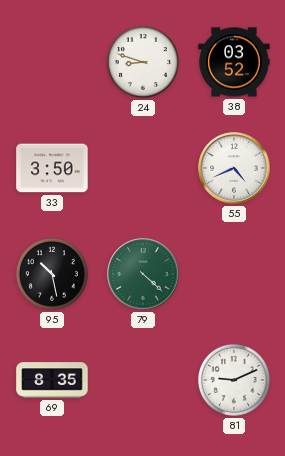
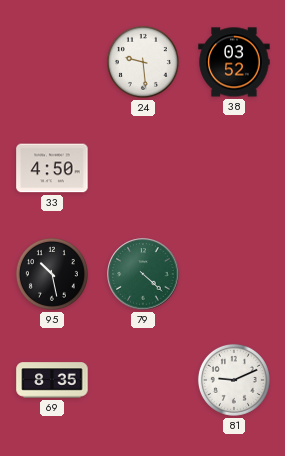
24: 8:48 -> 9:29 (143, 62)
33: 3:50 -> 4:50 (52, 168)
55: 4:41 -> none (234, 168)
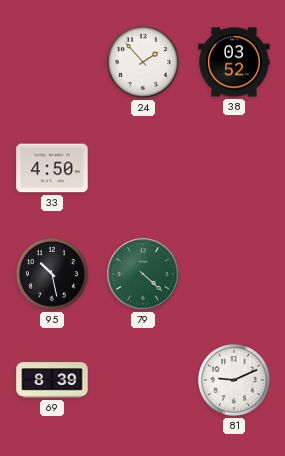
24: 9:29 -> 1:53 (143, 62)
69: 8:35 -> 8:39 (52, 380)
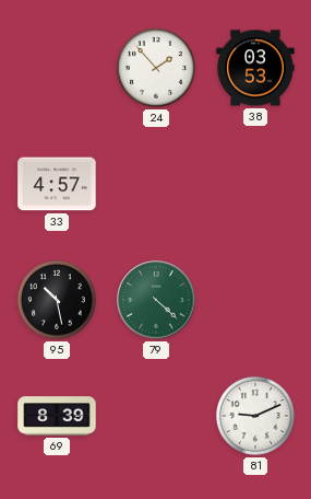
38: 03:52 -> 03:53 (255, 68)
33: 4:50 -> 4:57 (57, 184)
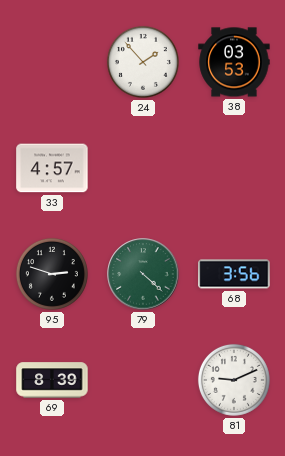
95: 10:28 -> 2:48 (52, 274)
68: none -> 3:56 (234, 274)
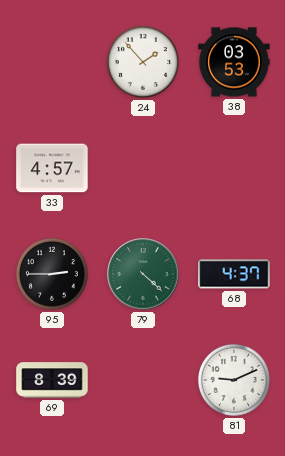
95: 2:48 -> 2:45 (52, 274)
68: 3:56 -> 4:37 (234, 274)
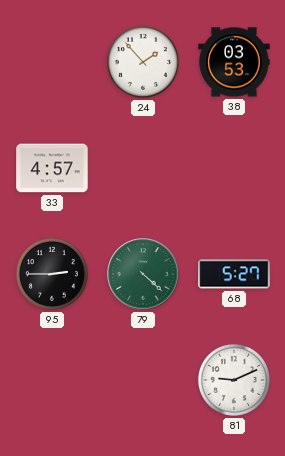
68: 4:37 -> 5:27 (234, 274)
69: 8:39 -> none (52, 380)
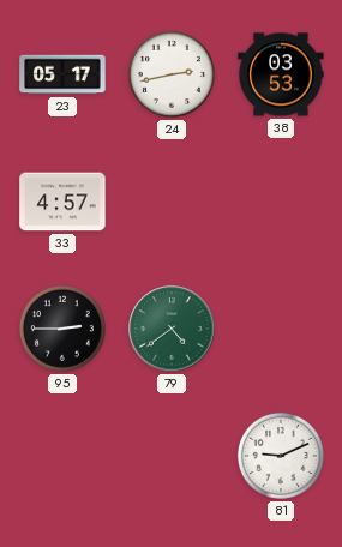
23: none -> 05:17 (62, 74)
24: 1:53 -> 2:43 (172, 74)
79: 4:22 -> 4:39 (172, 329)
68: 5:27 -> none (234, 274)
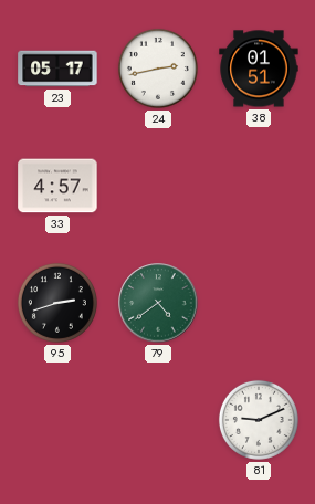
38: 03:53 -> 01:51 (259, 69)
95: 2:45 -> 2:42 (57, 303)
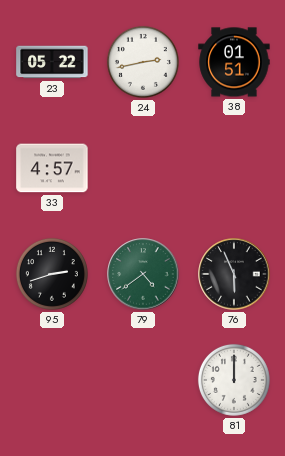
23: 05:17 -> 05:22 (52, 62)
76: none -> 5:56 (234, 274)
81: 9:11 -> 12:00 (234, 380)
